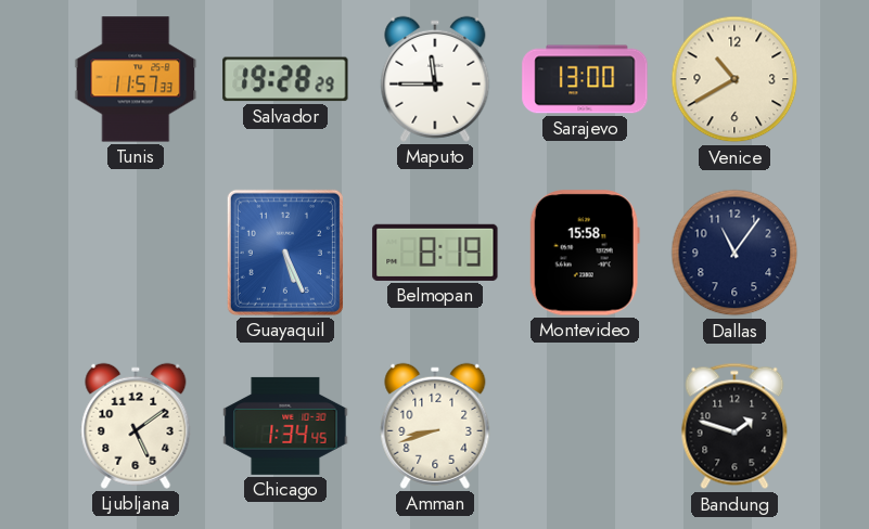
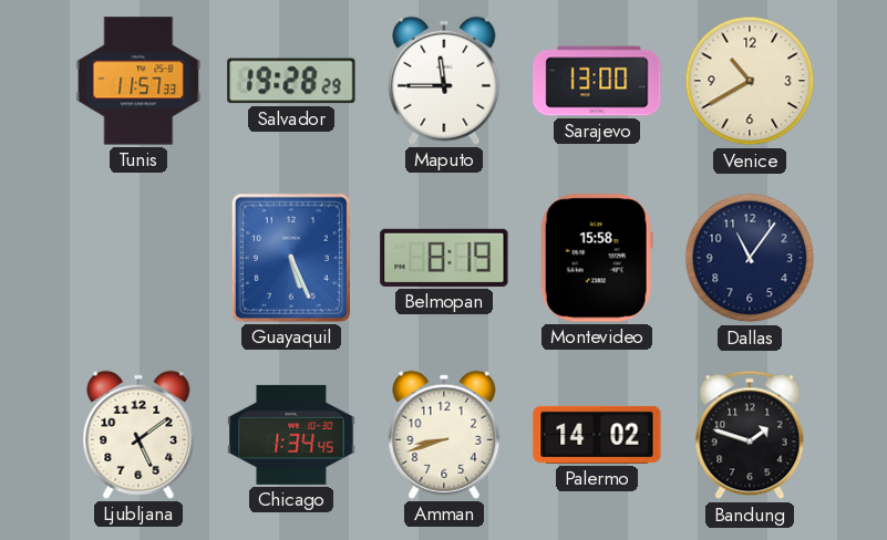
Palermo: none -> 14:02 (597, 435)
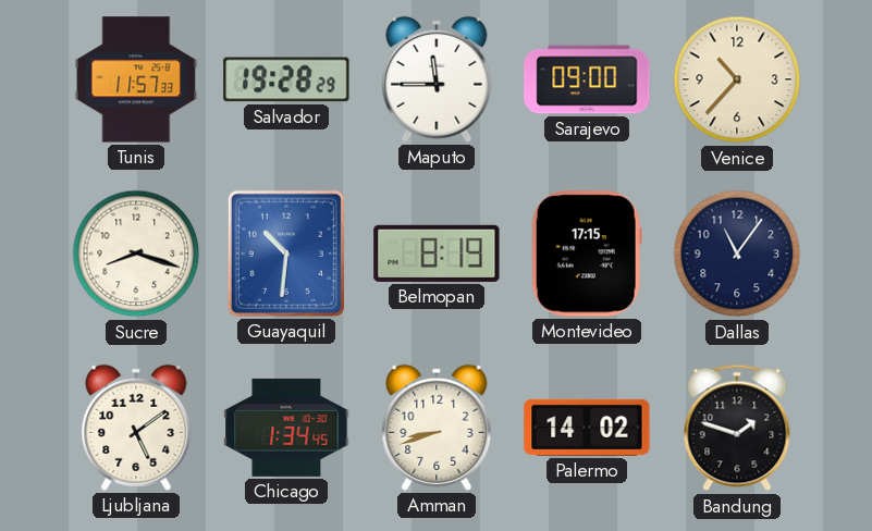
Sarajevo: 13:00 -> 09:00 (587, 79)
Venice: 10:40 -> 10:37 (737, 79)
Sucre: none -> 8:18 (136, 254)
Guayaquil: 5:26 -> 10:31 (286, 254)
Montevideo: 15:58 -> 17:15 (587, 254)
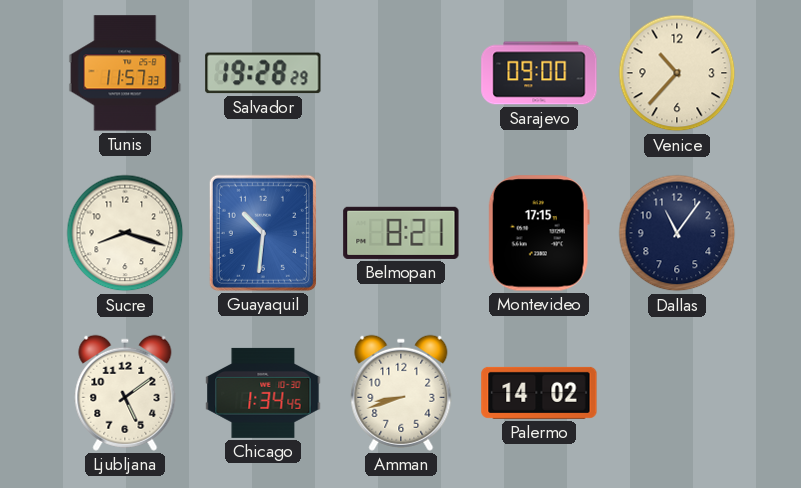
Maputo: 11:45 -> none (437, 79)
Belmopan: 8:19 -> 8:21 (401, 233)
Bandung: 1:48 -> none (737, 428)
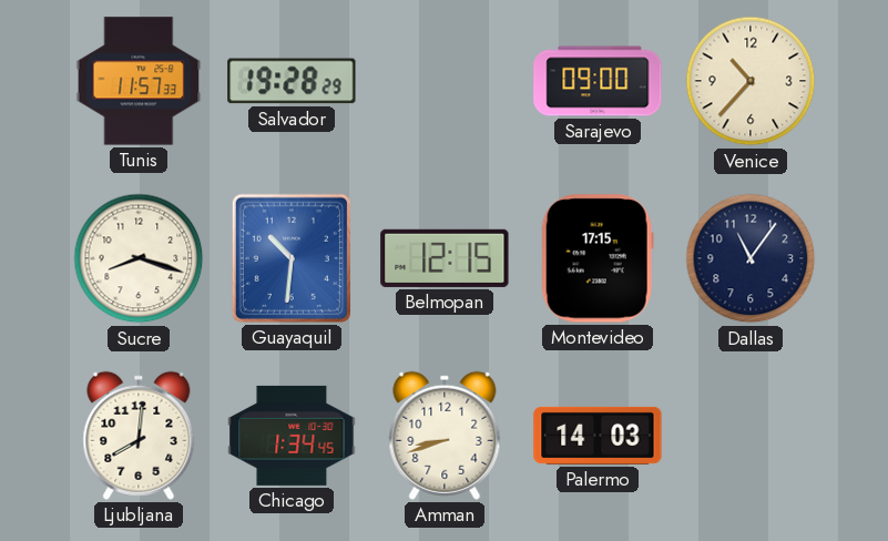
Belmopan: 8:21 -> 12:15 (445, 258)
Ljubljana: 5:09 -> 8:01 (139, 436)
Palermo: 14:02 -> 14:03 (598, 436)
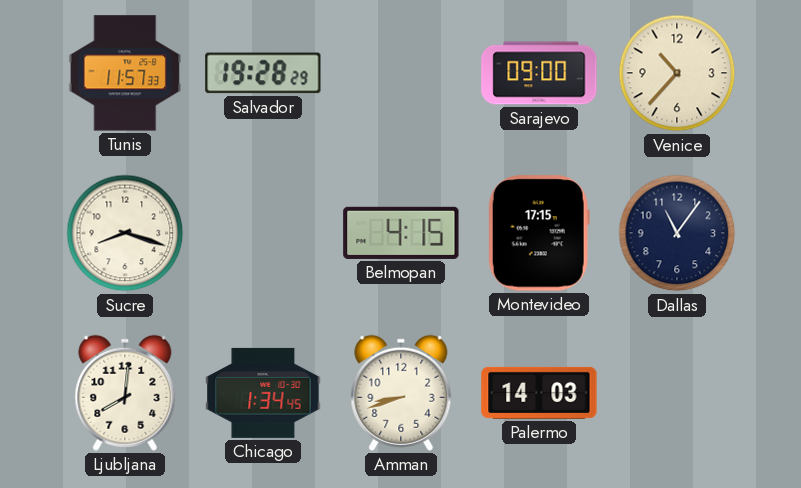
Guayaquil: 10:31 -> none (292, 258)
Belmopan: 12:15 -> 4:15 (401, 233)
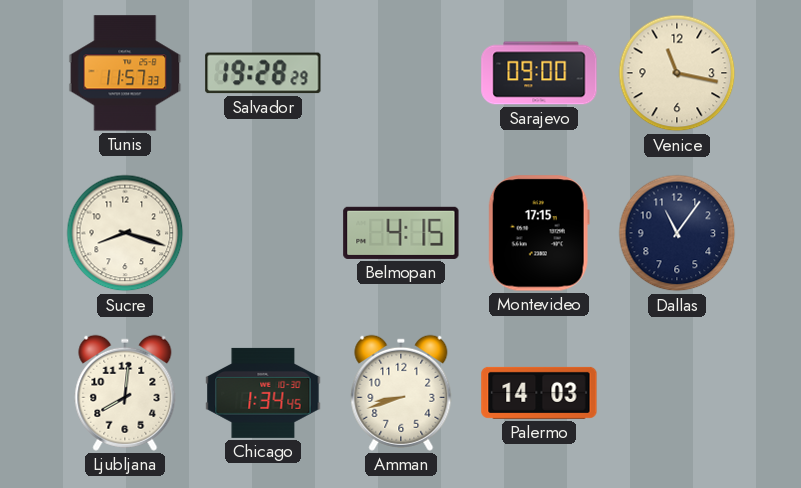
Venice: 10:37 -> 11:17 (677, 73)
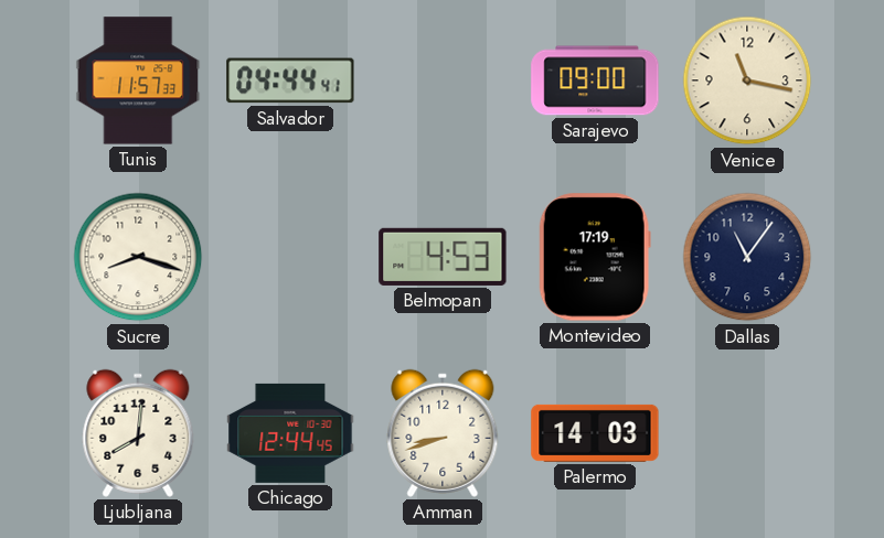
Salvador: 19:28 -> 04:44 (290, 80)
Belmopan: 4:15 -> 4:53 (443, 257)
Montevideo: 17:15 -> 17:19 (595, 257)
Chicago: 1:34 -> 12:44 (290, 433)
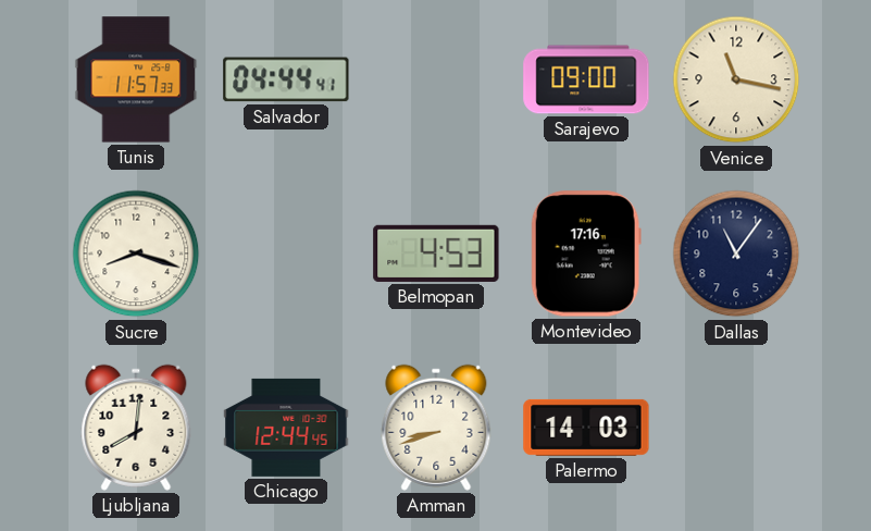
Montevideo: 17:19 -> 17:16 (586, 254)
